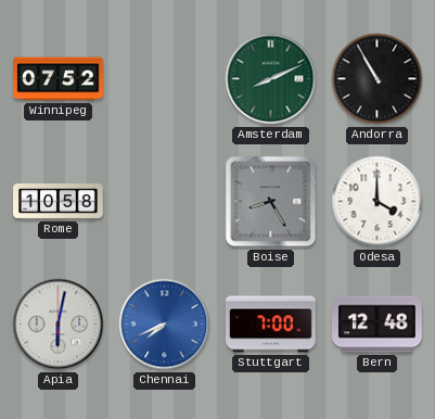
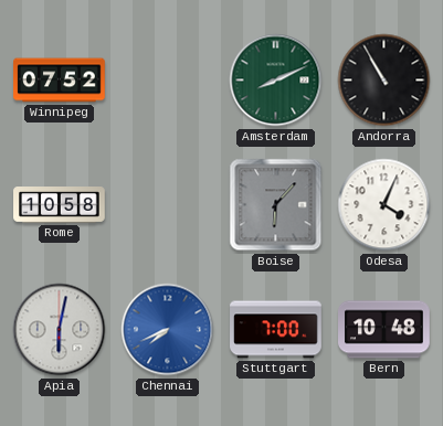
Boise: 8:25 -> 6:07 (276, 205)
Odesa: 4:00 -> 4:04 (384, 205)
Bern: 12:48 -> 10:48 (384, 330)
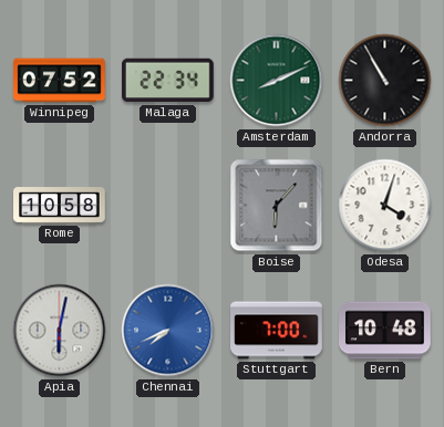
Malaga: none -> 22:34 (168, 81)
Odesa: 4:04 -> 4:03 (385, 206)
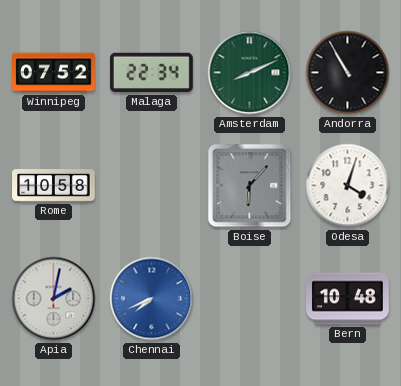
Apia: 6:02 -> 2:02 (54, 299)
Stuttgart: 7:00 -> none (277, 331)
